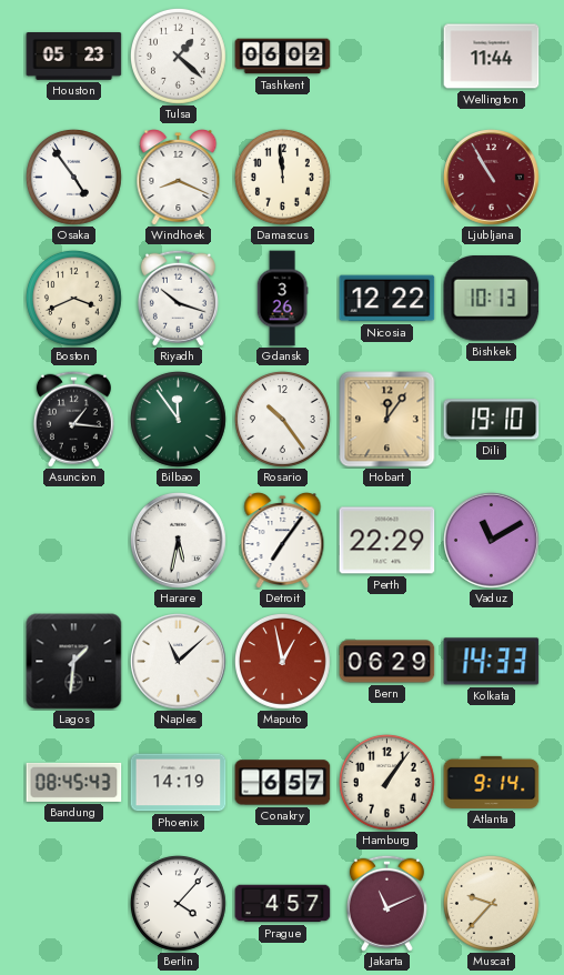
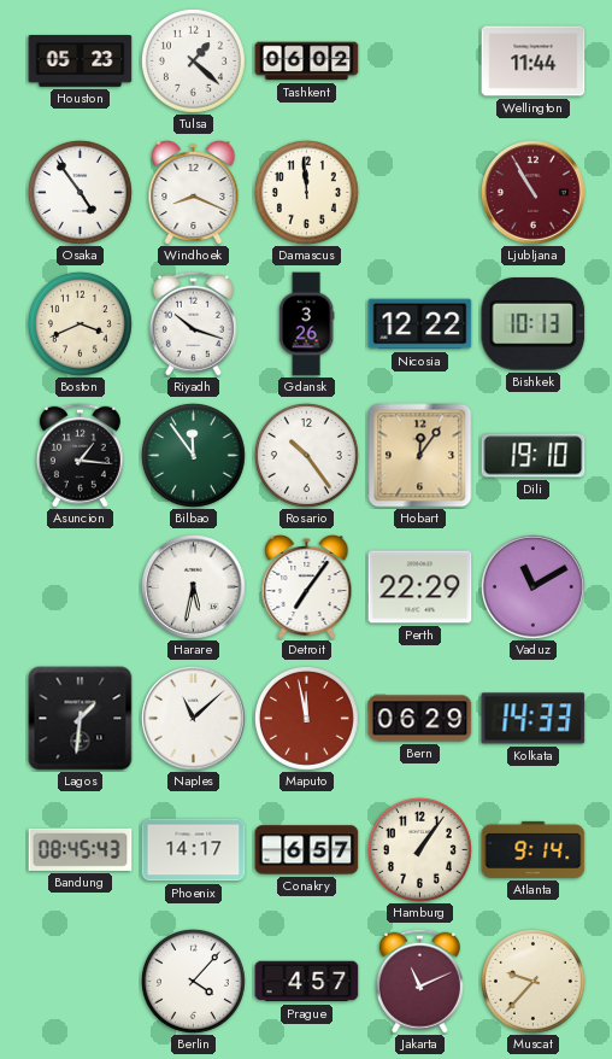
Maputo: 12:58 -> 11:58 (306, 718)
Phoenix: 14:19 -> 14:17 (194, 850)
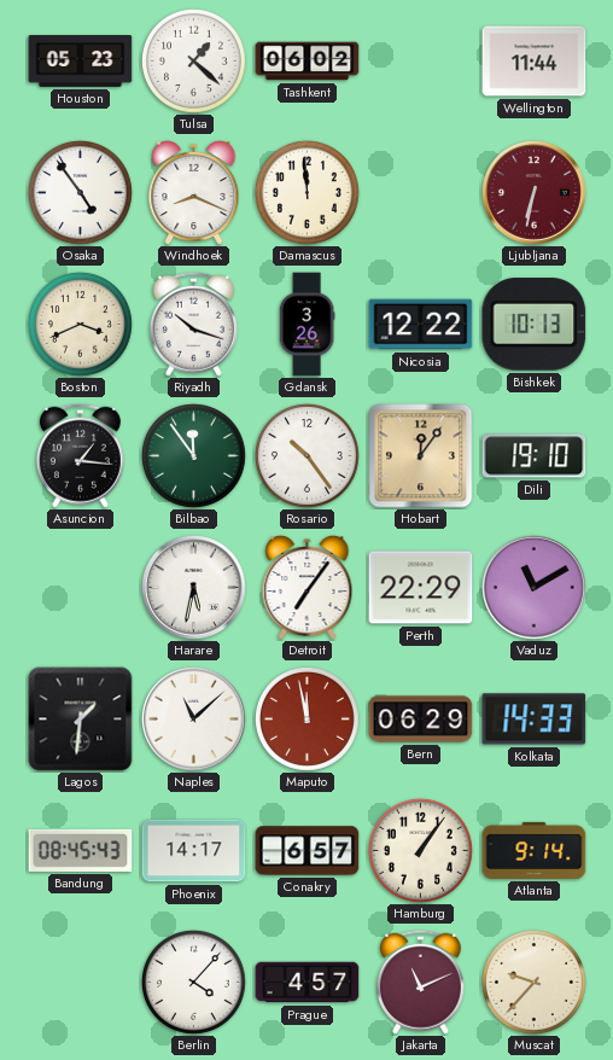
Ljubljana: 10:55 -> 6:32 (535, 193)
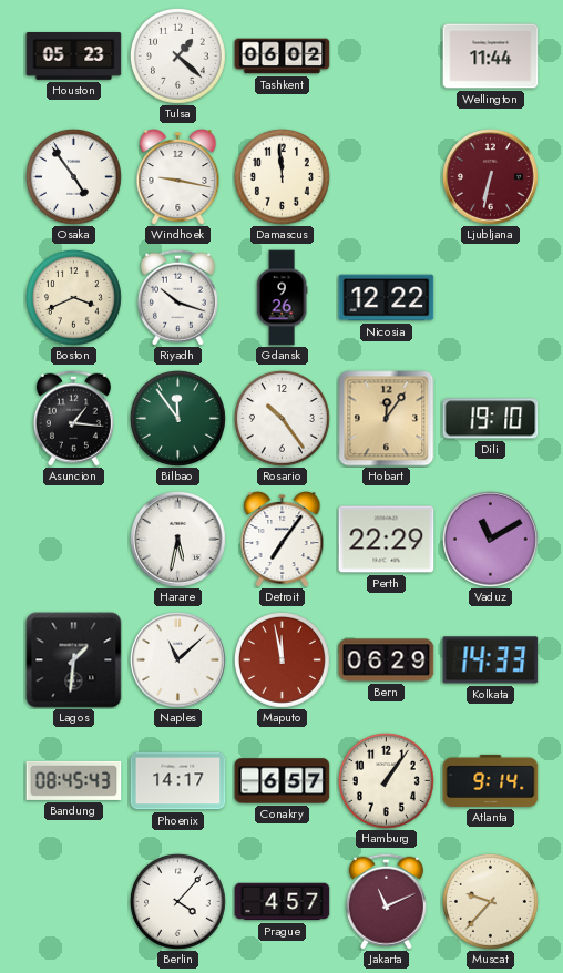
Windhoek: 8:19 -> 9:17 (178, 177)
Gdansk: 3:26 -> 9:26 (281, 298)
Bishkek: 10:13 -> none (535, 325)
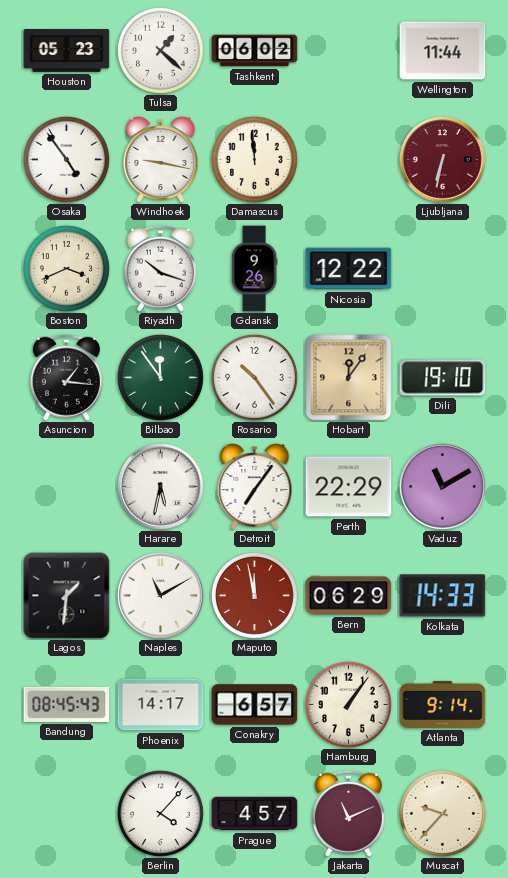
Naples: 11:08 -> 11:10 (161, 596)
